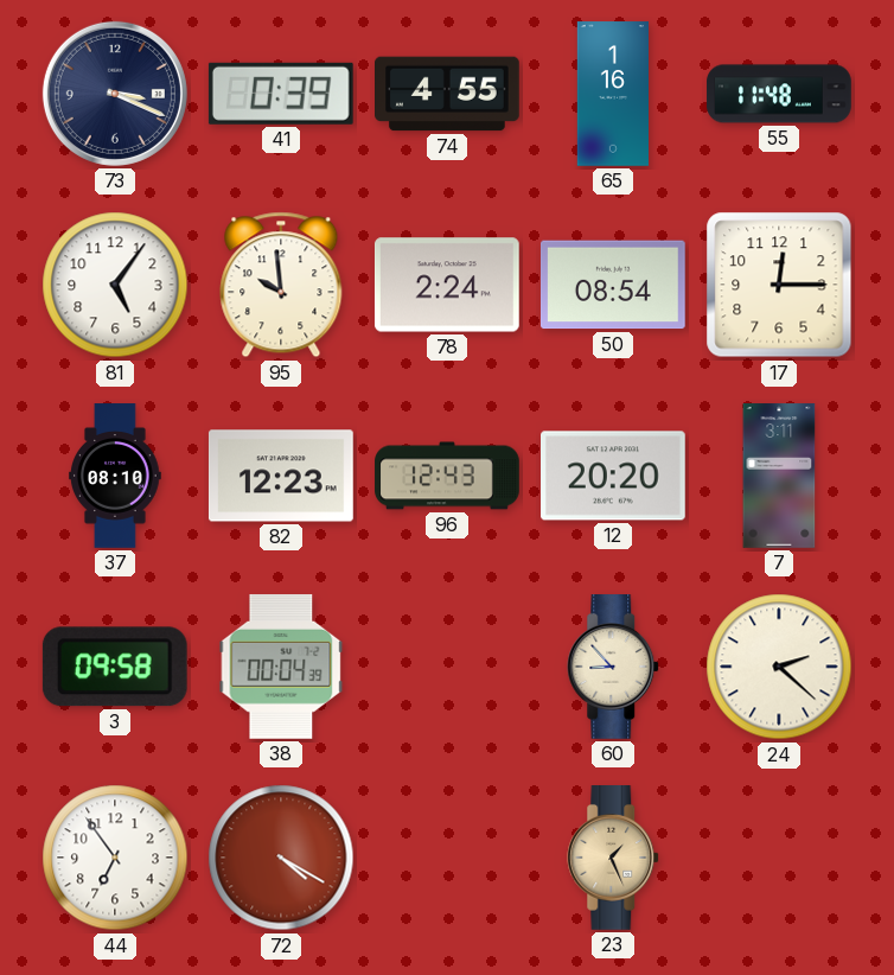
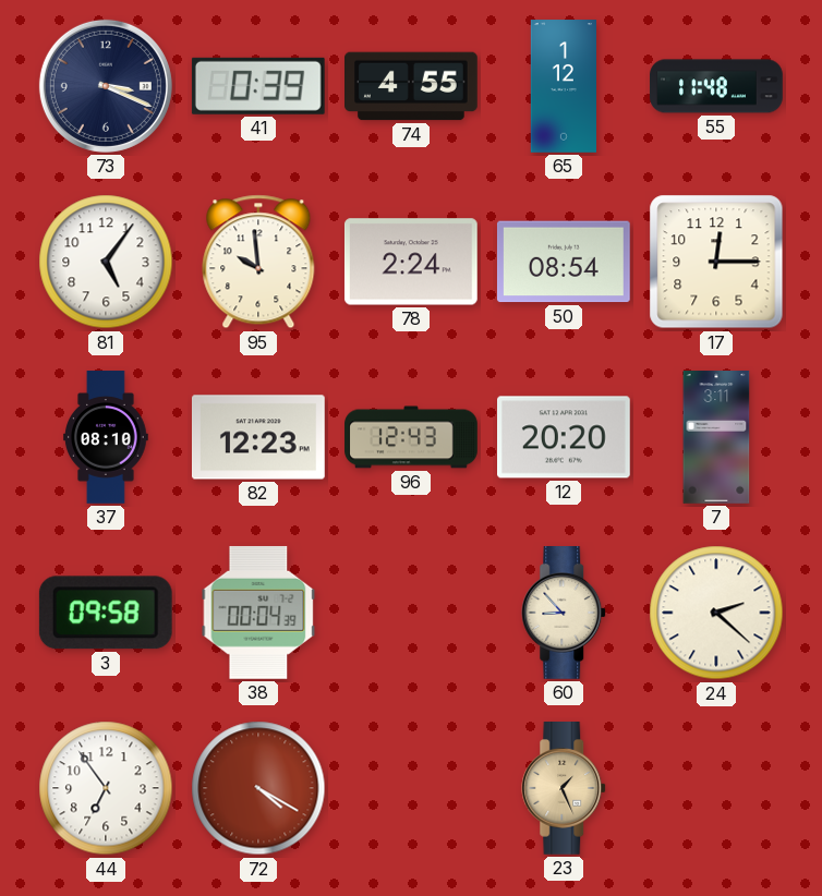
65: 1:16 -> 1:12 (563, 86)
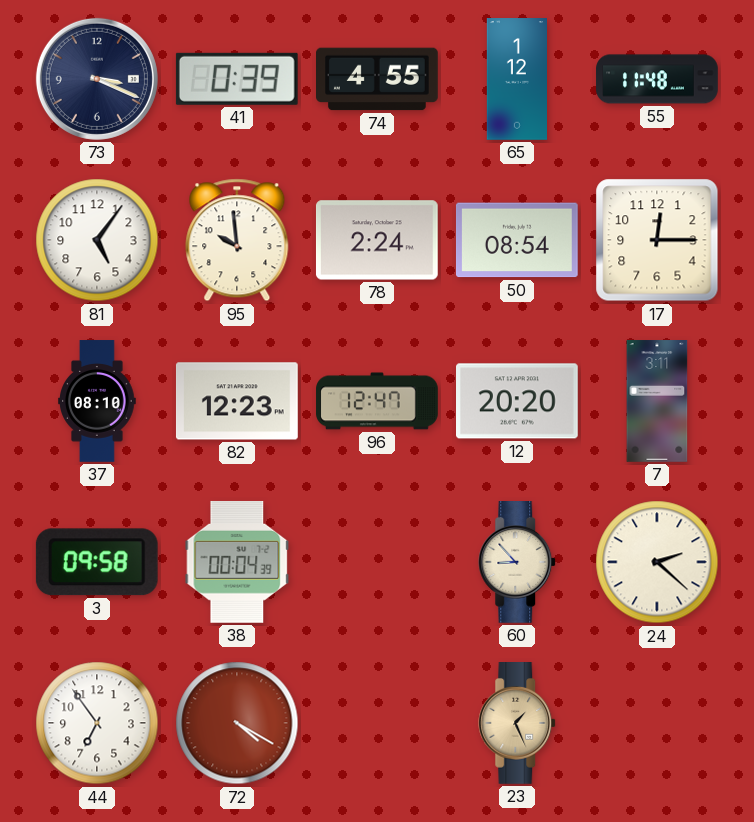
96: 12:43 -> 12:47 (377, 401)
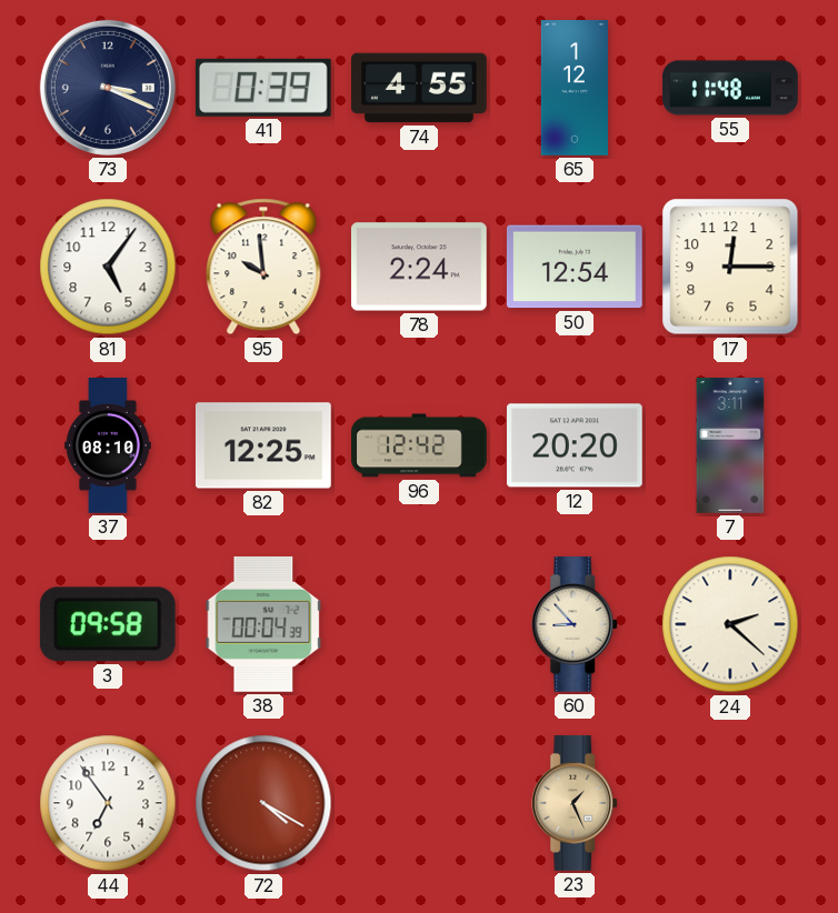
50: 08:54 -> 12:54 (575, 267)
82: 12:23 -> 12:25 (263, 445)
96: 12:47 -> 12:42 (419, 445)
